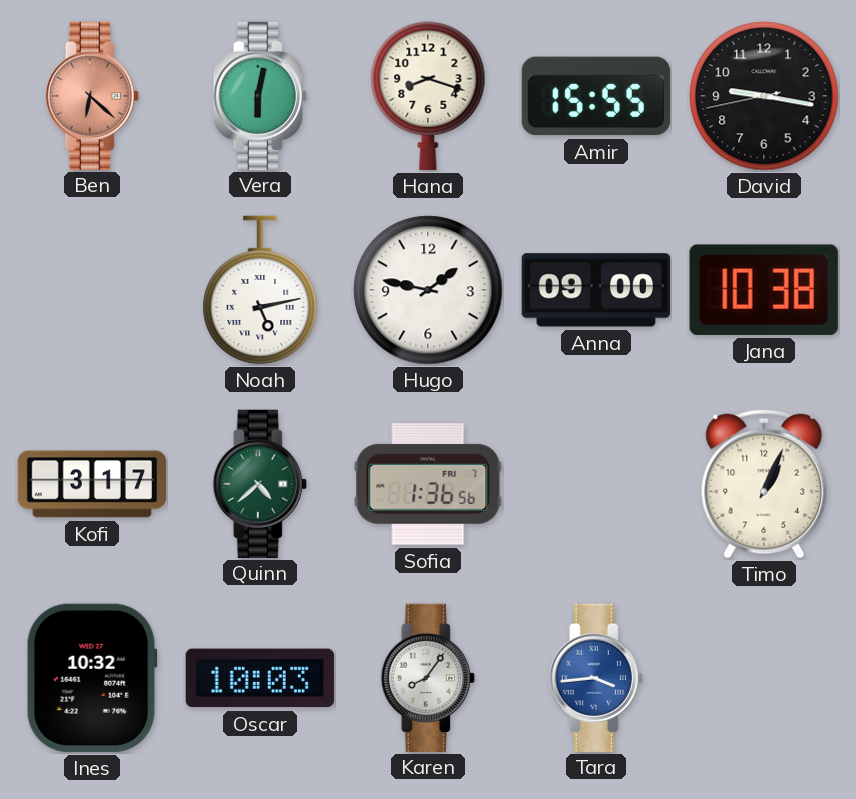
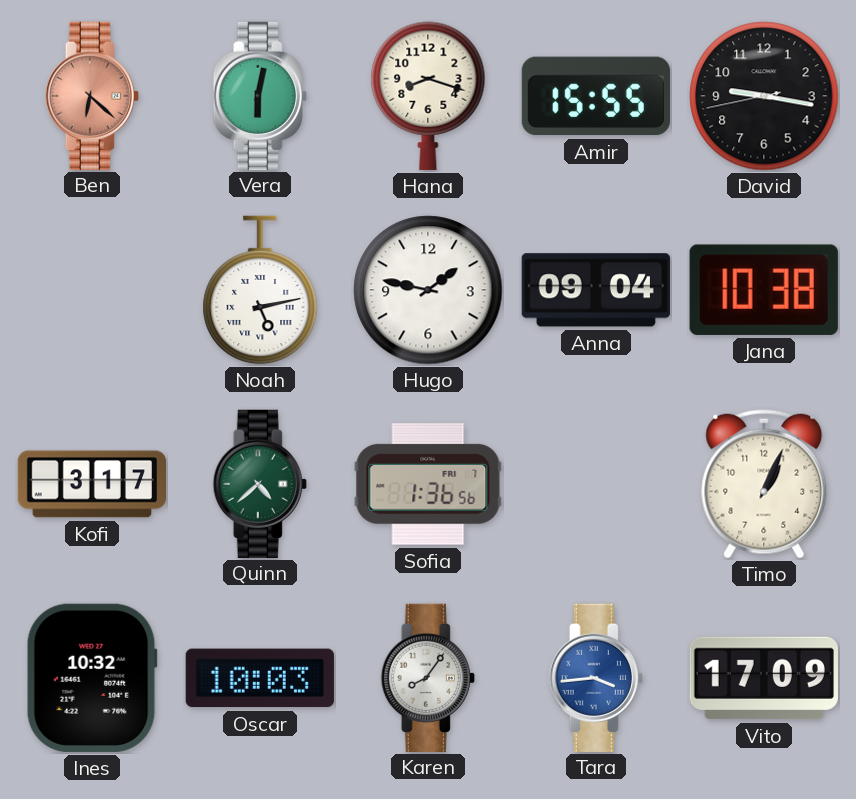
Anna: 09:00 -> 09:04 (596, 290)
Vito: none -> 17:09 (764, 678)
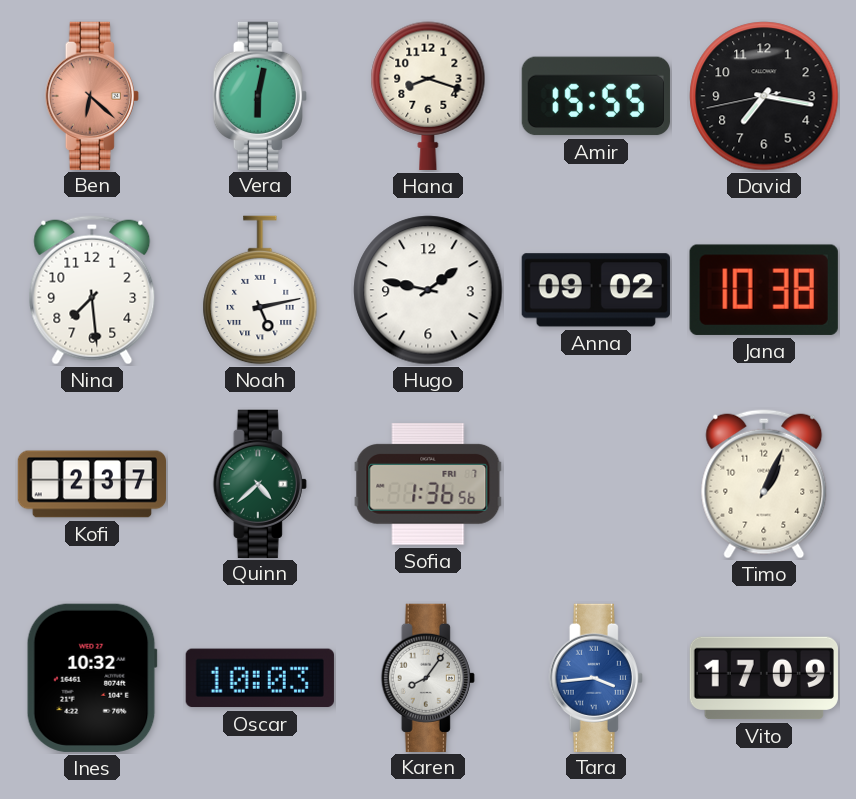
David: 9:16 -> 7:16 (764, 96)
Nina: none -> 7:29 (92, 290)
Anna: 09:04 -> 09:02 (596, 290)
Kofi: 3:17 -> 2:37 (92, 484)
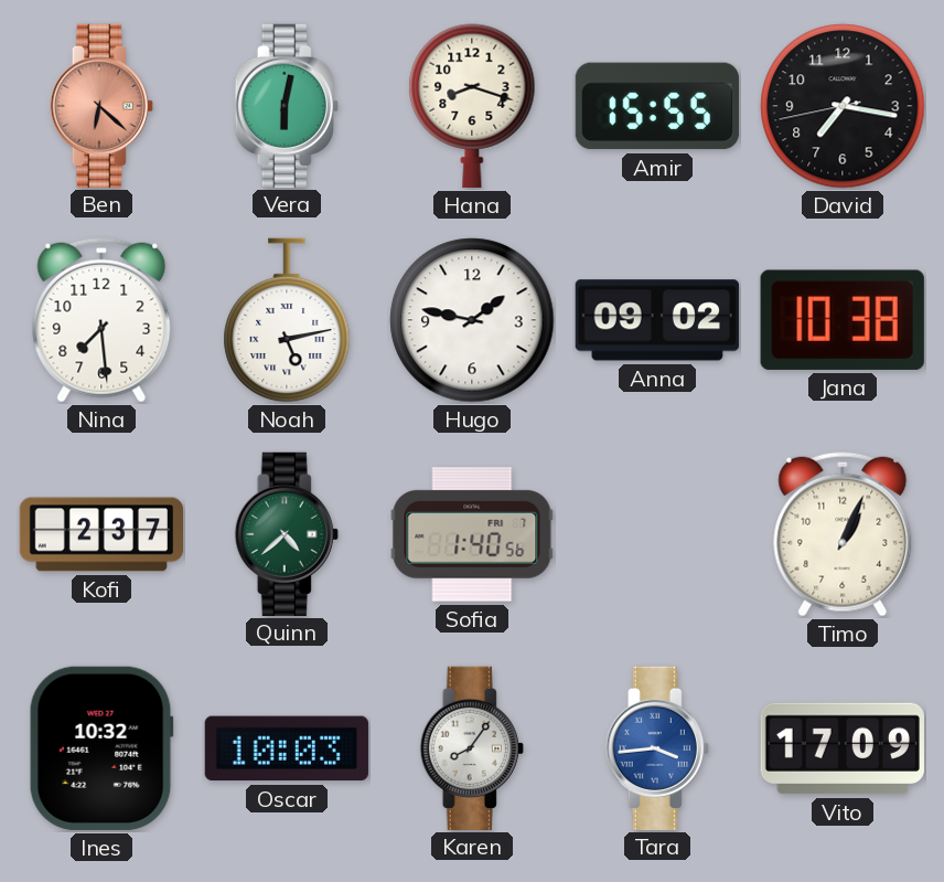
Sofia: 1:36 -> 1:40 (472, 534)
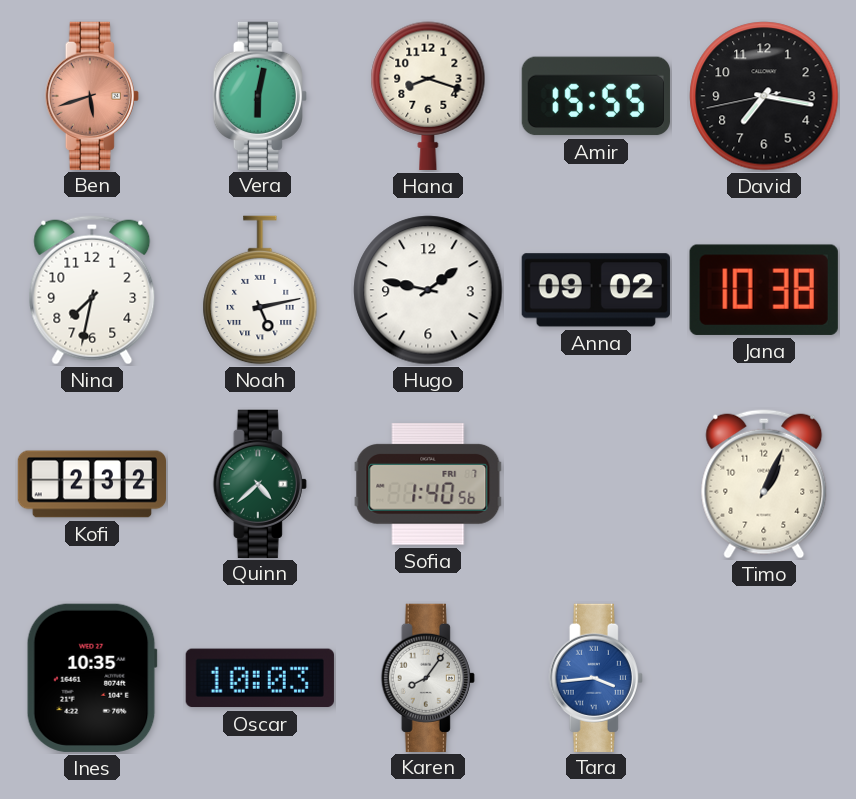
Ben: 6:22 -> 5:42 (92, 95)
Nina: 7:29 -> 7:32 (92, 290)
Kofi: 2:37 -> 2:32 (92, 484)
Ines: 10:32 -> 10:35 (92, 678)
Vito: 17:09 -> none (843, 748)
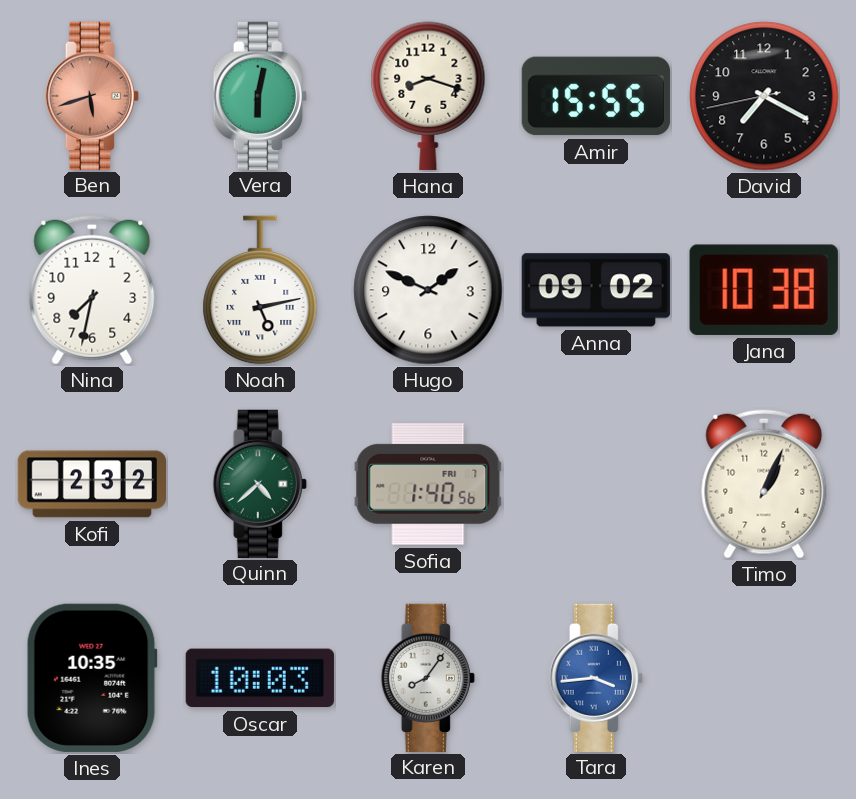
David: 7:16 -> 7:19 (764, 96)
Hugo: 1:47 -> 1:49 (428, 290)
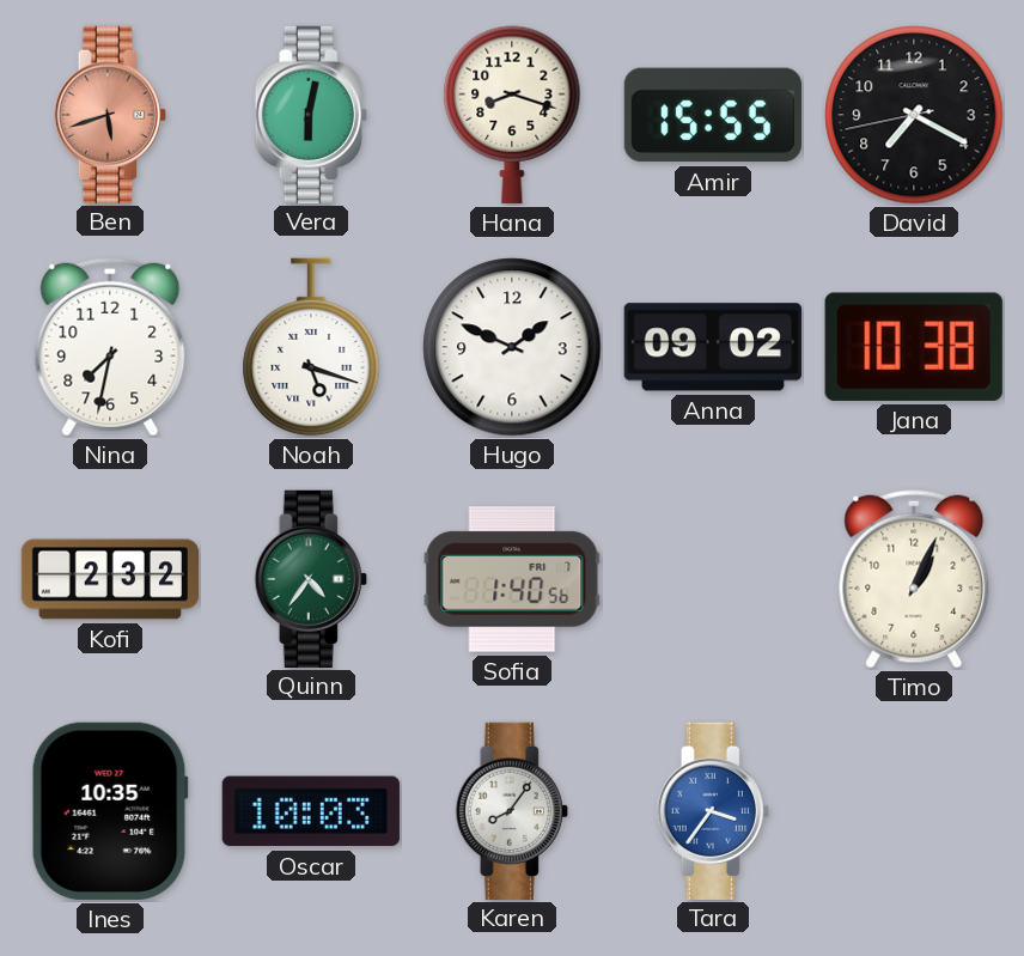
Noah: 5:13 -> 5:18 (311, 347)
Quinn: 4:38 -> 4:36 (311, 578)
Tara: 3:44 -> 3:36 (713, 810)
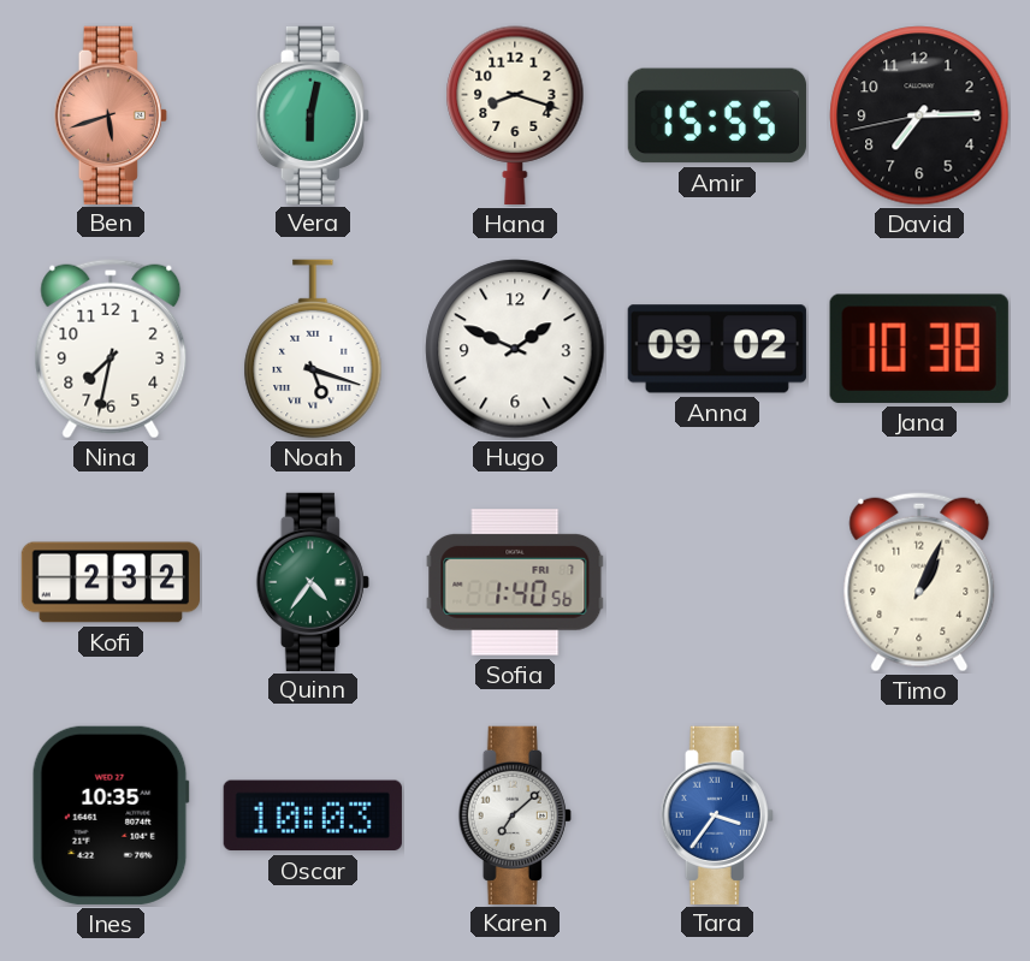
David: 7:19 -> 7:14 (919, 115)
Karen: 8:06 -> 7:08 (515, 814)
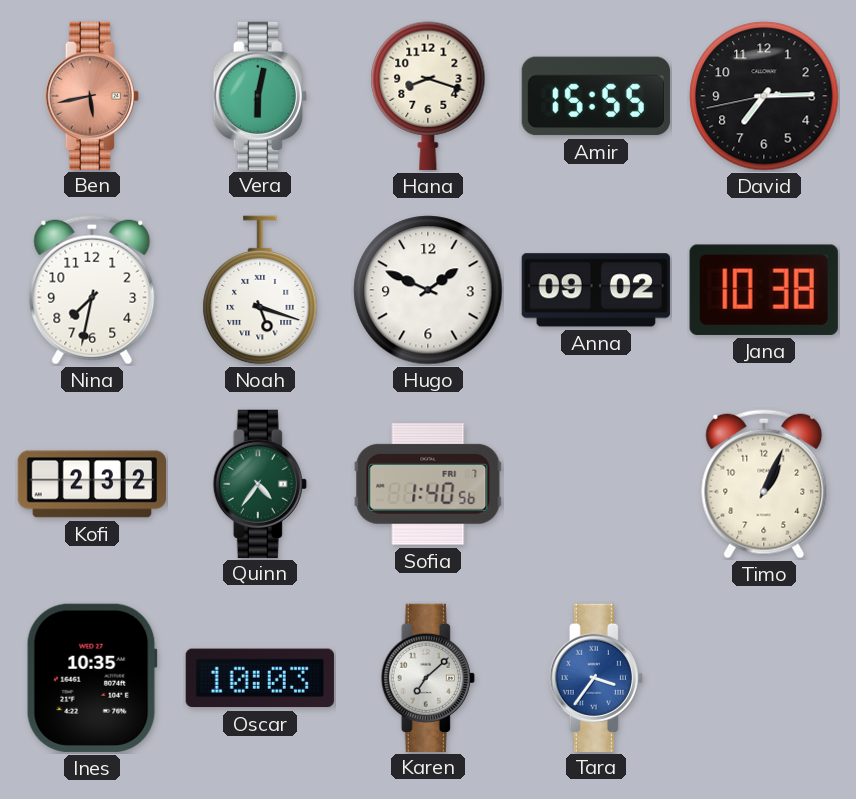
Ben: 5:42 -> 5:43 (92, 95)
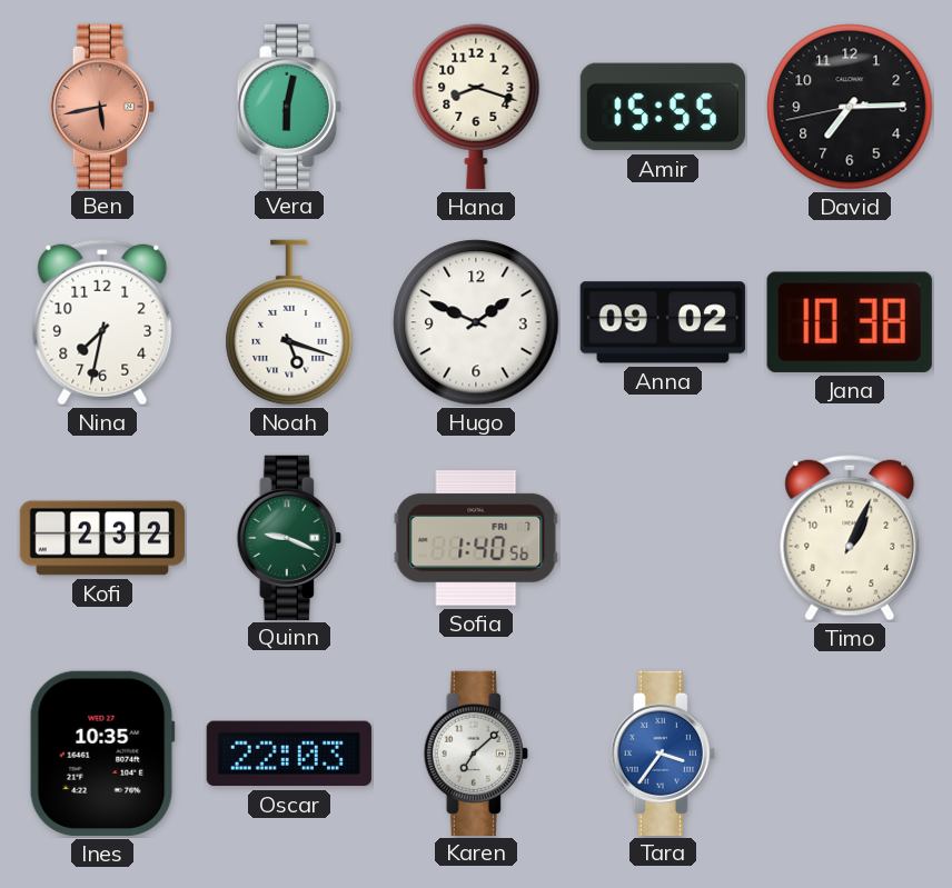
Quinn: 4:36 -> 9:19 (289, 537)
Oscar: 10:03 -> 22:03 (289, 754)
